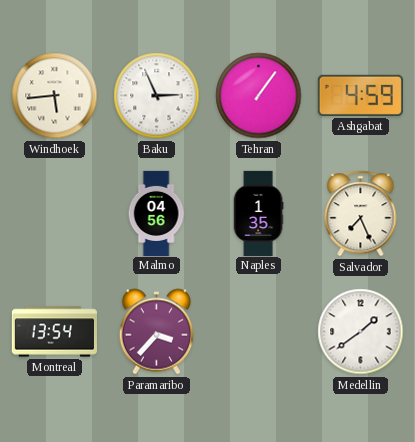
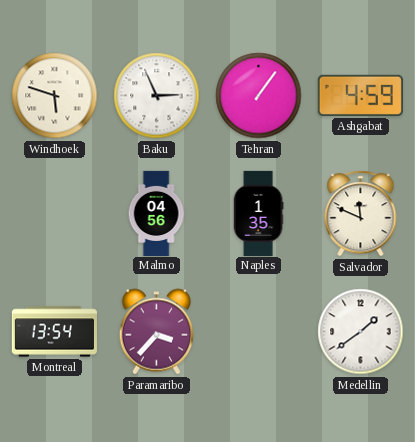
Windhoek: 5:44 -> 5:48 (55, 96)
Salvador: 7:26 -> 11:49 (361, 214)
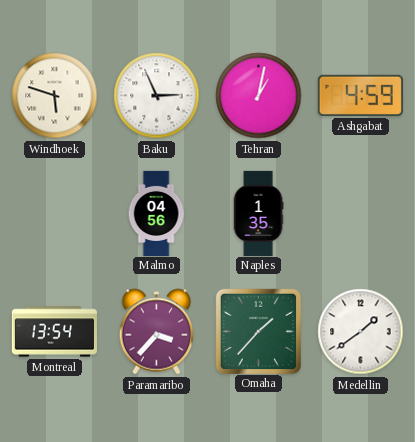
Tehran: 1:06 -> 1:02 (259, 96)
Salvador: 11:49 -> none (361, 214)
Omaha: none -> 1:37 (258, 331)
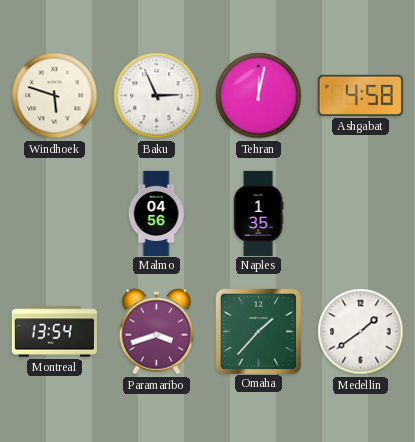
Tehran: 1:02 -> 12:02 (259, 96)
Ashgabat: 4:59 -> 4:58 (360, 95)
Paramaribo: 3:37 -> 3:42 (157, 332)
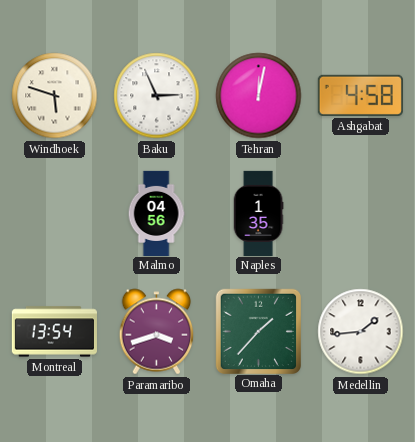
Medellin: 1:39 -> 1:44 (361, 332)
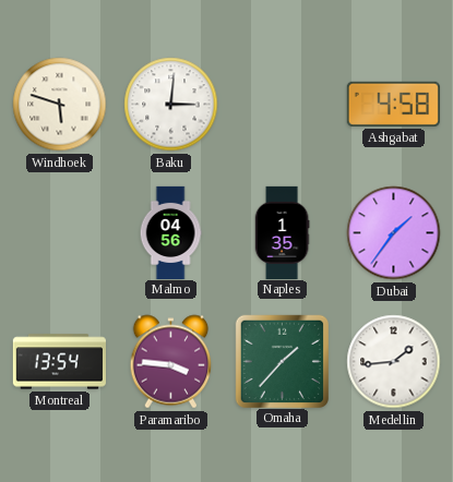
Baku: 2:56 -> 3:01 (171, 105)
Tehran: 12:02 -> none (259, 96)
Dubai: none -> 1:36 (394, 233)
Paramaribo: 3:42 -> 3:46 (171, 362)
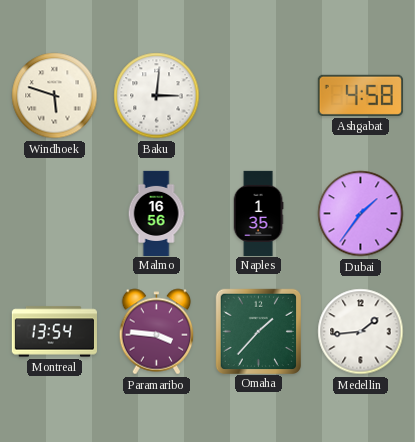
Malmo: 04:56 -> 16:56 (156, 213)
